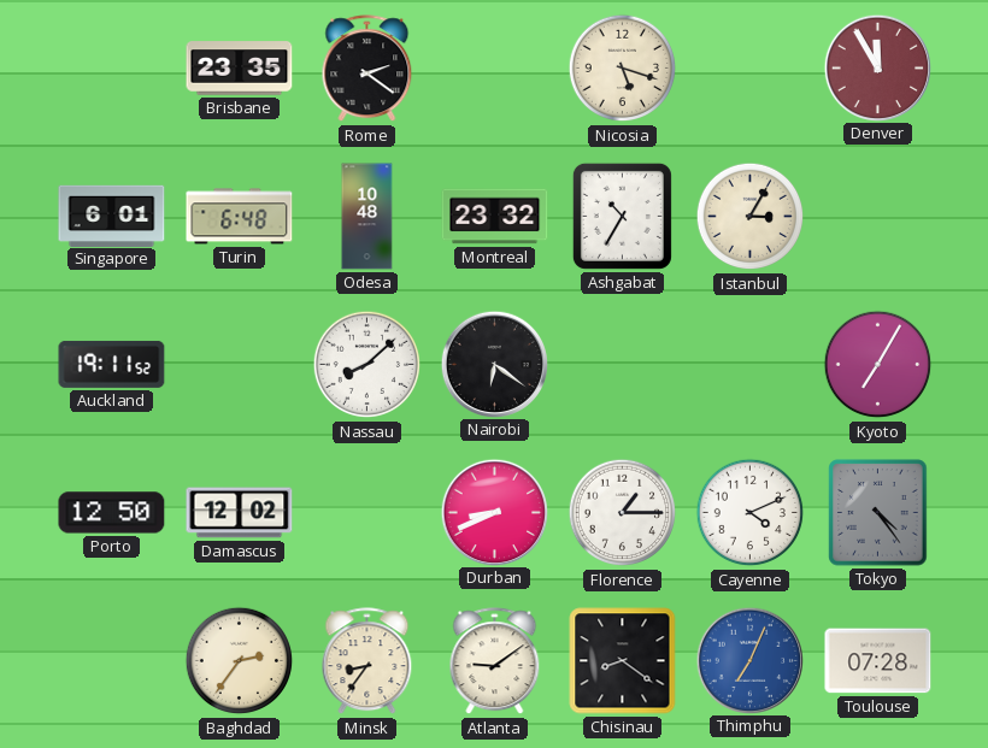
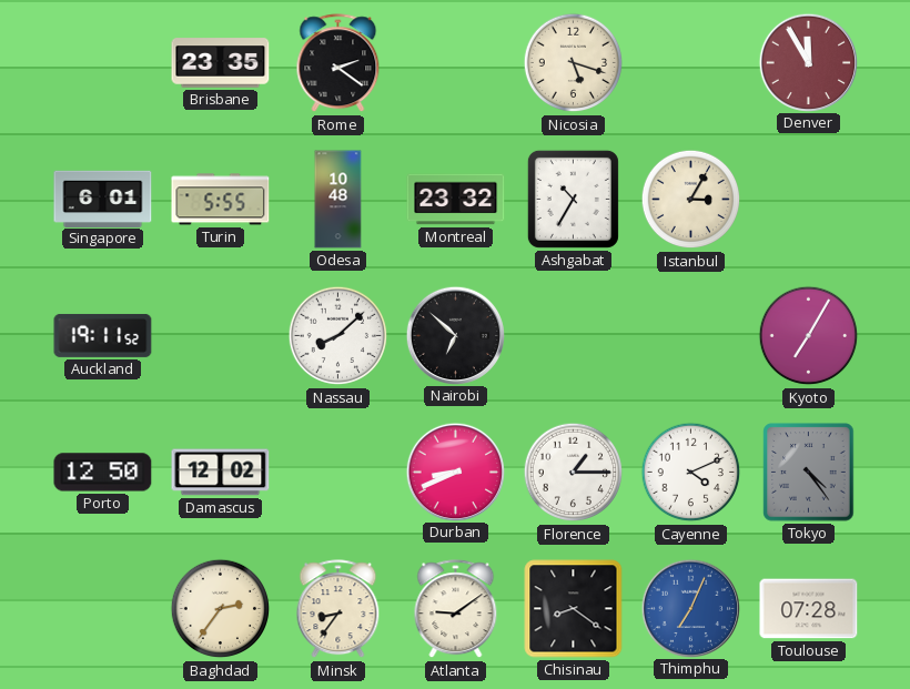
Turin: 6:48 -> 5:55 (221, 200)
Nairobi: 6:21 -> 6:52 (455, 335)
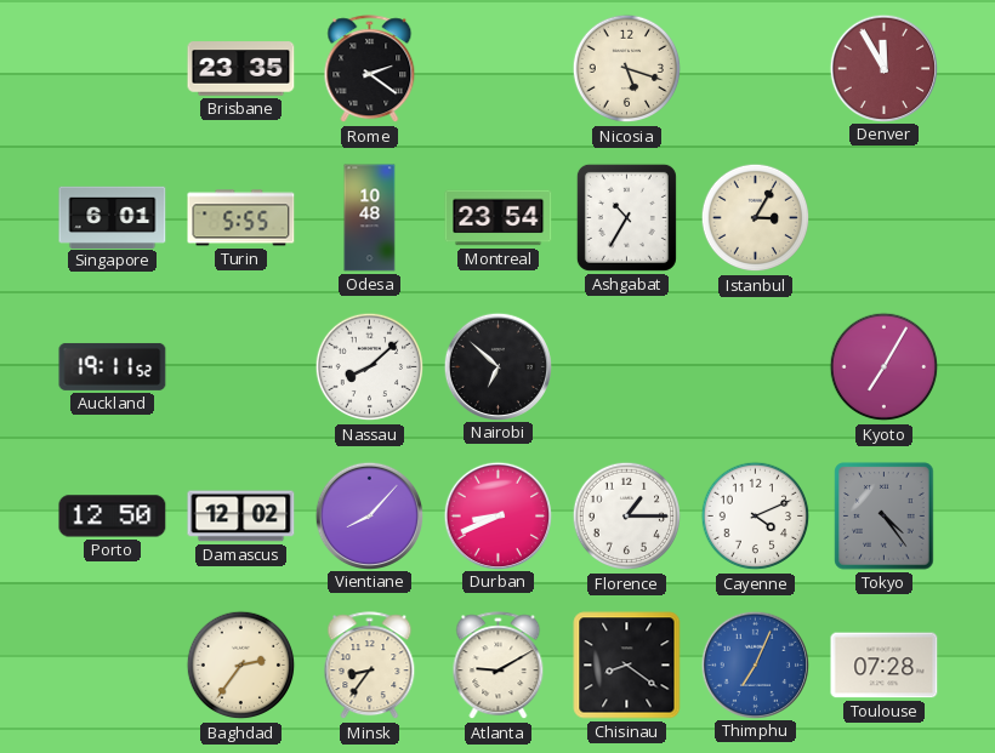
Montreal: 23:32 -> 23:54 (499, 218)
Vientiane: none -> 8:07 (369, 515)
Atlanta: 9:09 -> 9:10 (499, 666)
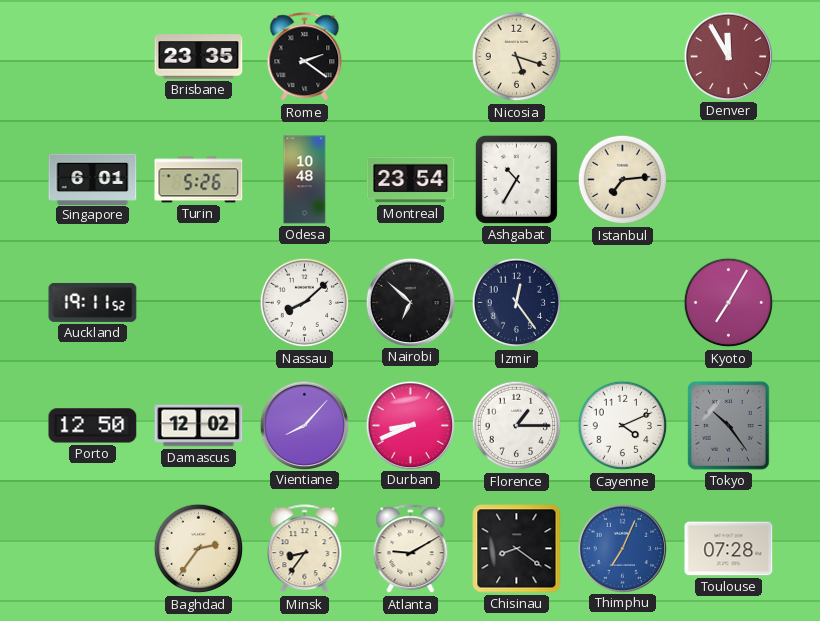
Turin: 5:55 -> 5:26 (199, 180)
Istanbul: 3:05 -> 7:14 (623, 180)
Izmir: none -> 12:24 (517, 303)
Tokyo: 4:24 -> 10:24 (729, 426)
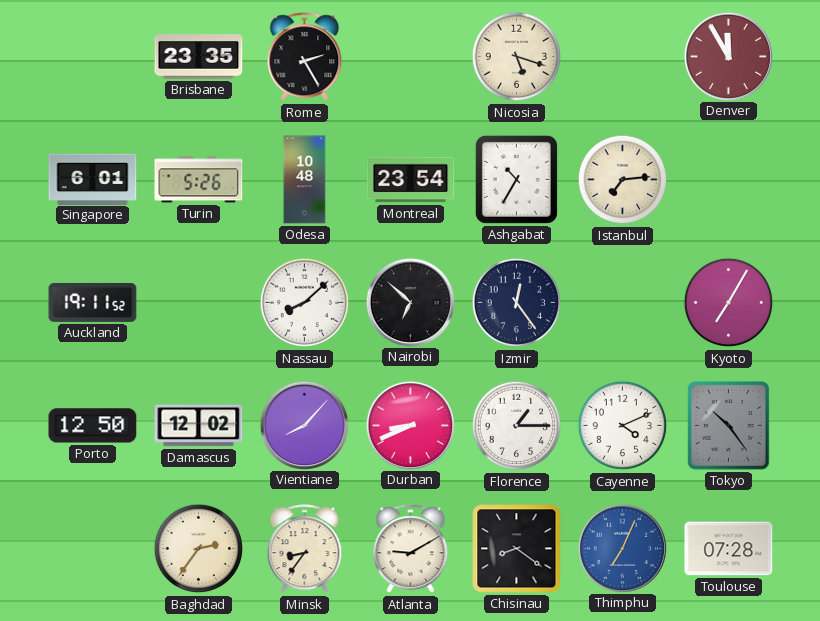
Rome: 2:21 -> 2:25 (305, 57)
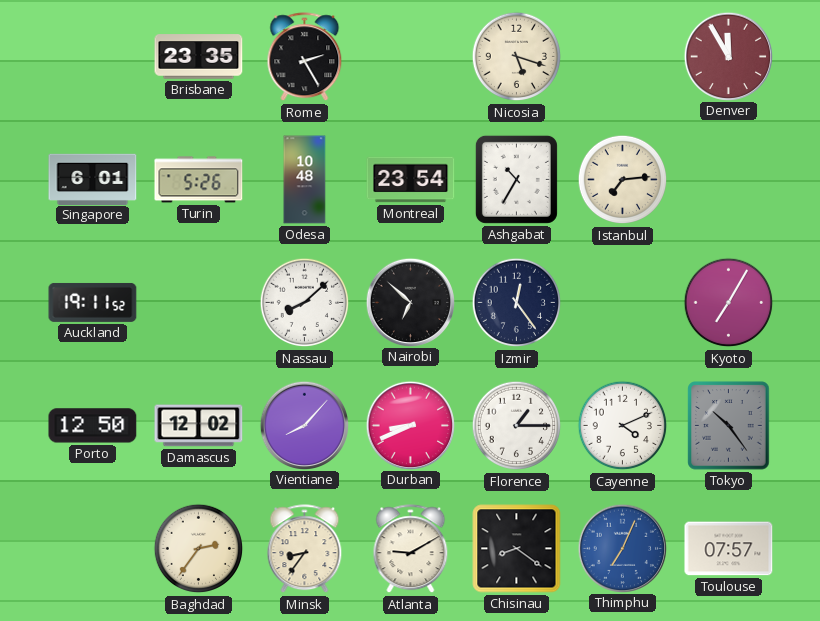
Toulouse: 07:28 -> 07:57 (729, 549)
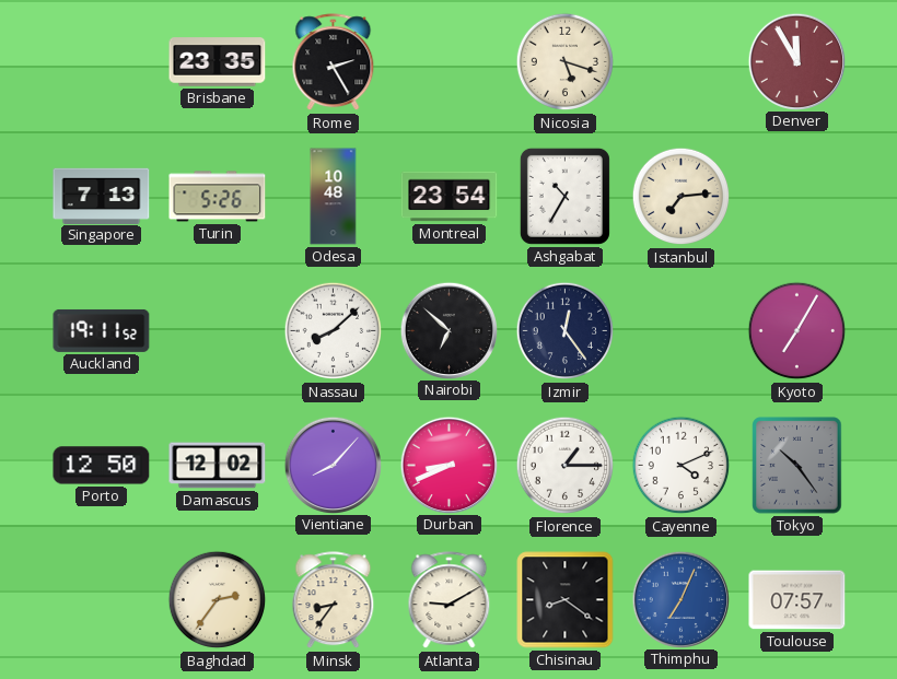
Singapore: 6:01 -> 7:13 (102, 196)
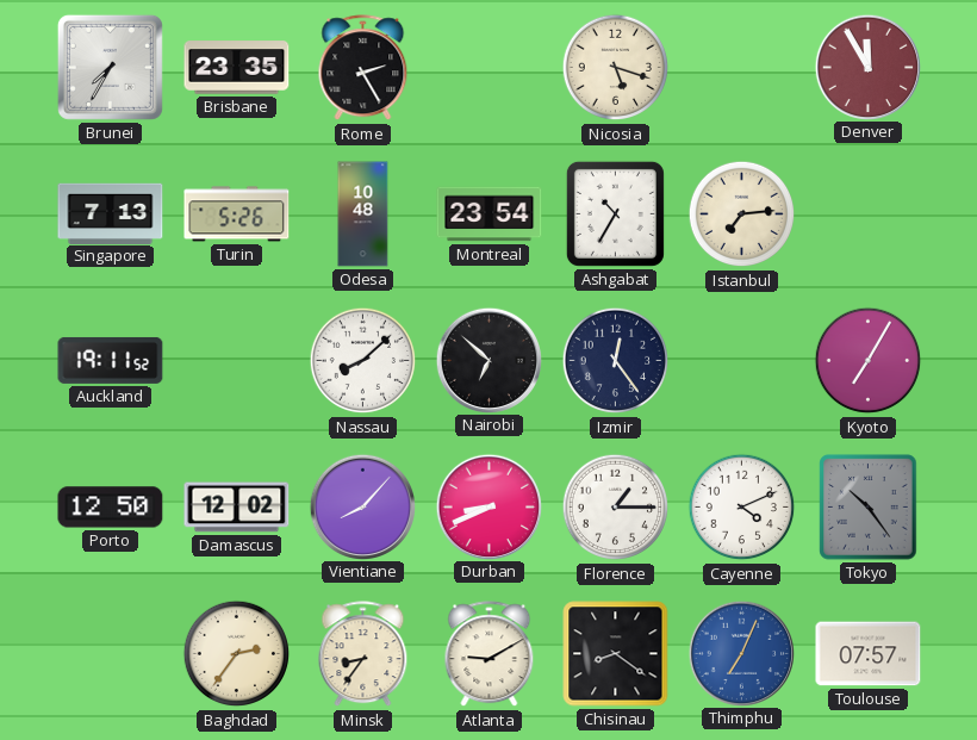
Brunei: none -> 7:35 (110, 67)
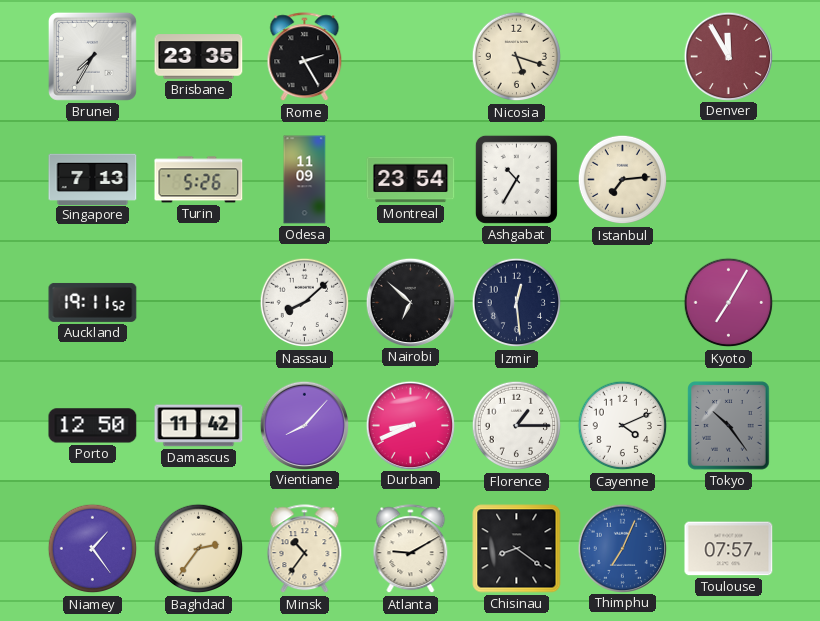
Odesa: 10:48 -> 11:09 (305, 180)
Izmir: 12:24 -> 12:29 (517, 303)
Damascus: 12:02 -> 11:42 (199, 426)
Niamey: none -> 1:24 (93, 549)
Minsk: 8:36 -> 10:36 (305, 549)
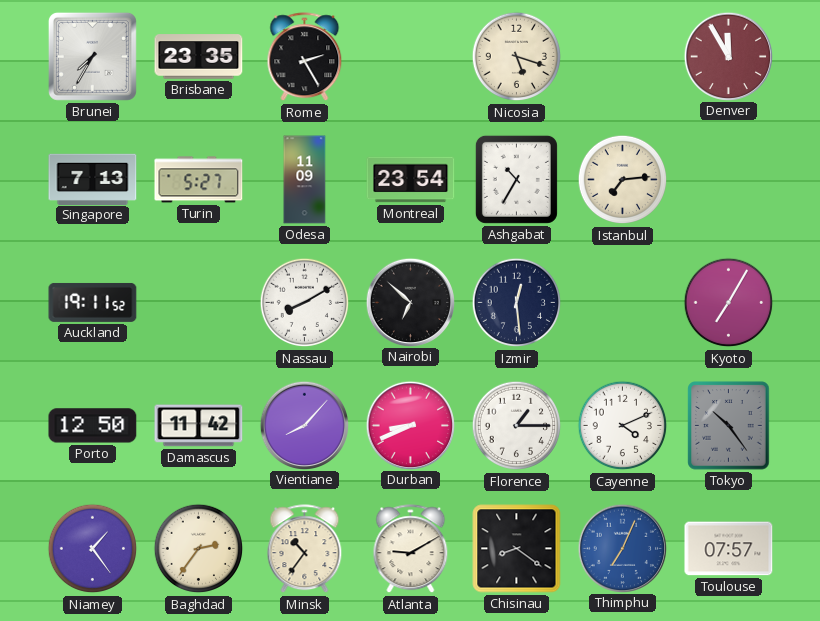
Turin: 5:26 -> 5:27 (199, 180)
Nassau: 8:08 -> 8:10 (305, 303)
